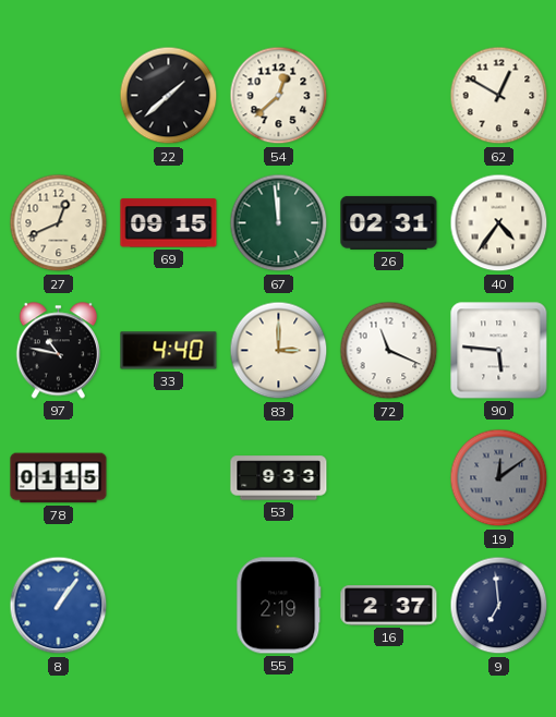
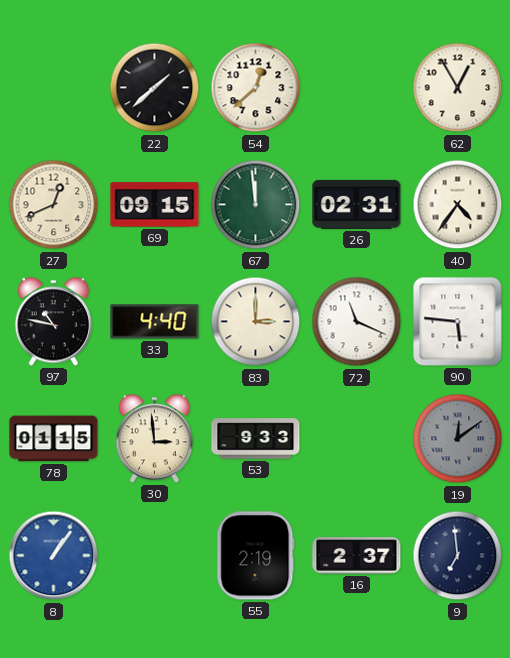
62: 12:50 -> 12:55 (458, 88)
30: none -> 2:59 (154, 439)
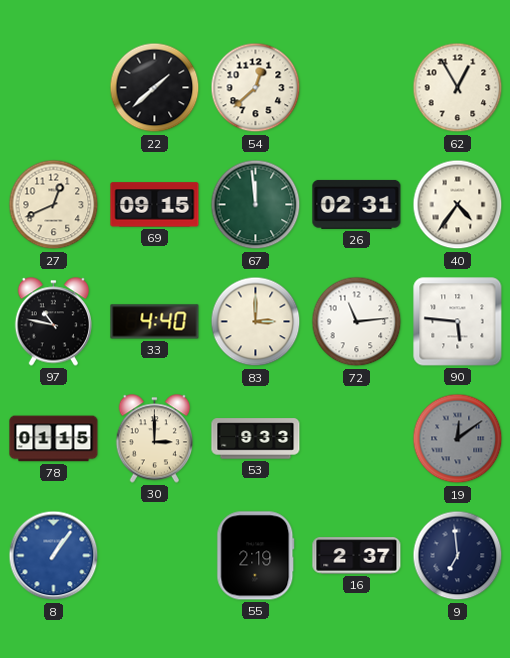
72: 11:19 -> 11:14 (357, 322)
30: 2:59 -> 3:00 (154, 439)
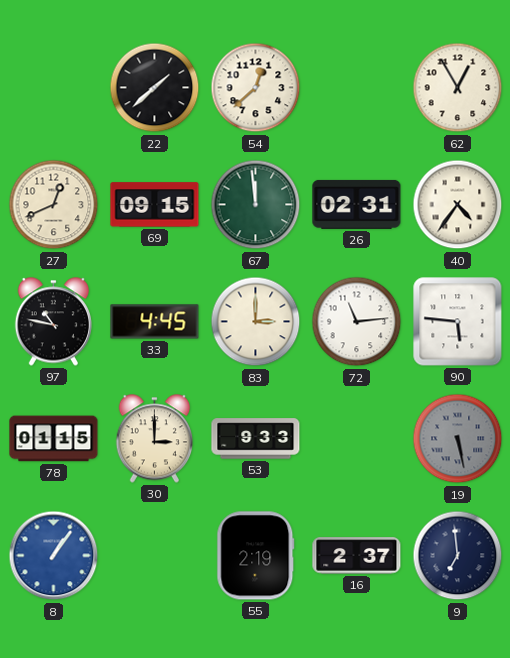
33: 4:40 -> 4:45 (155, 322)
19: 12:09 -> 5:28 (458, 439)
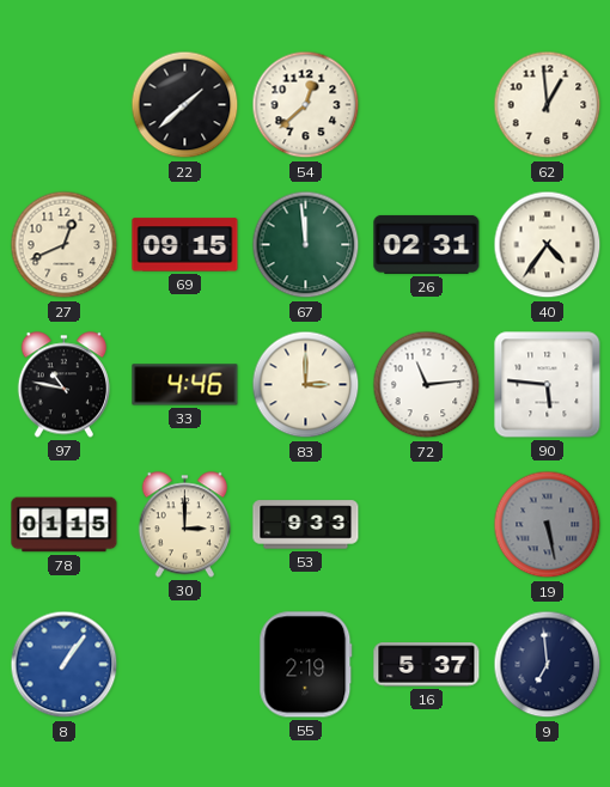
62: 12:55 -> 12:59 (548, 105)
33: 4:45 -> 4:46 (185, 385)
16: 2:37 -> 5:37 (427, 665)
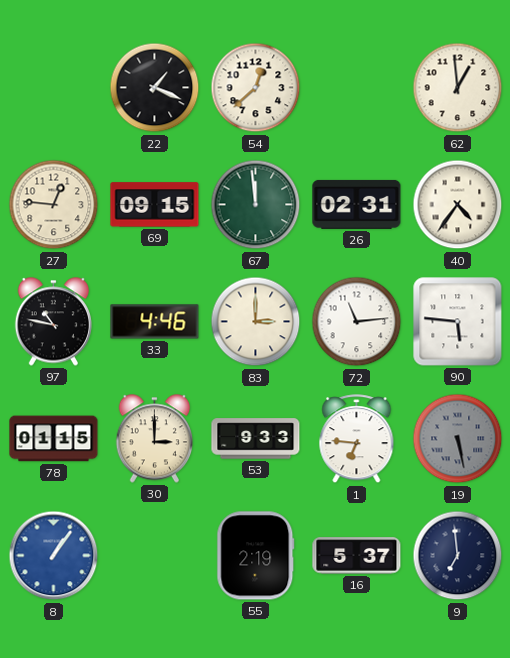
22: 1:38 -> 1:19 (155, 88)
27: 12:41 -> 12:46 (54, 205)
1: none -> 6:46 (357, 439)
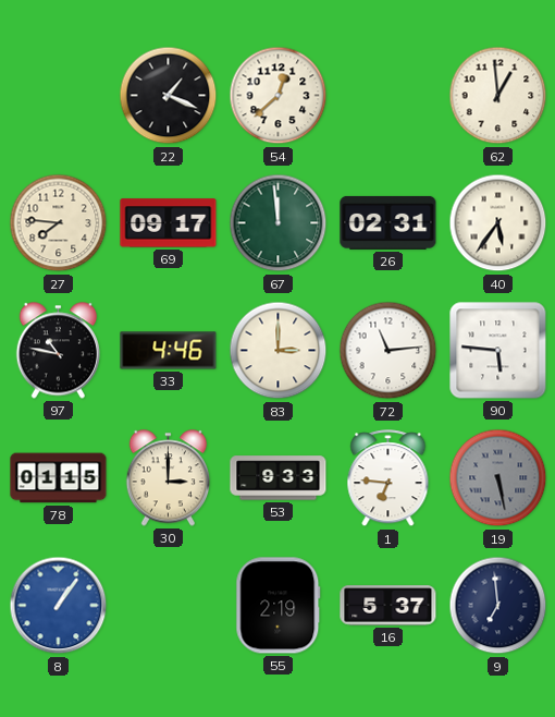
27: 12:46 -> 7:46 (59, 223)
69: 09:15 -> 09:17 (169, 223)
40: 4:36 -> 5:36 (498, 223)
